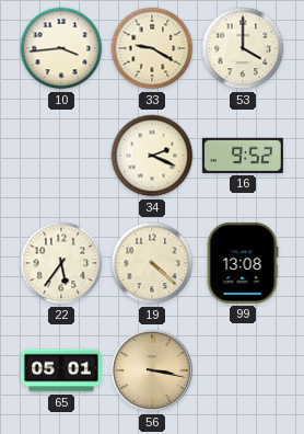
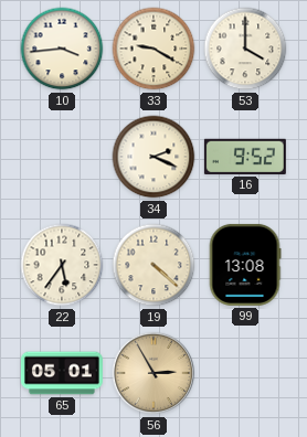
56: 3:17 -> 2:55 (153, 373)
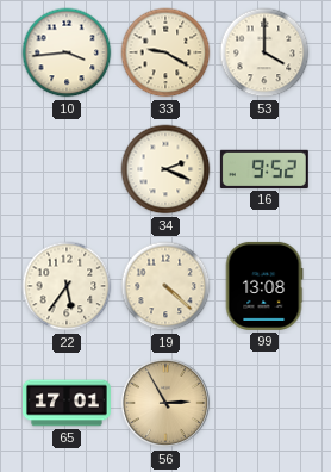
65: 05:01 -> 17:01 (67, 403)
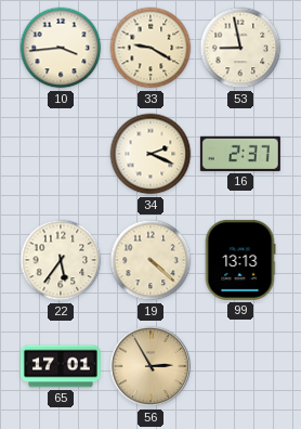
53: 4:00 -> 8:58 (240, 48)
16: 9:52 -> 2:37 (240, 154)
99: 13:08 -> 13:13 (240, 260)
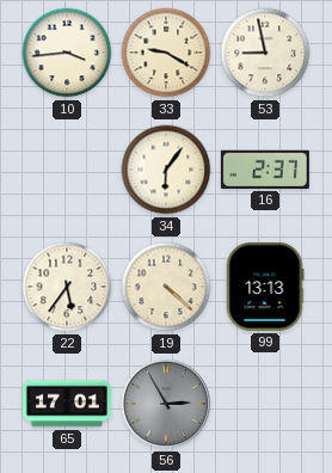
34: 2:19 -> 6:06 (166, 170)
56 dial: champagne -> grey (166, 404)
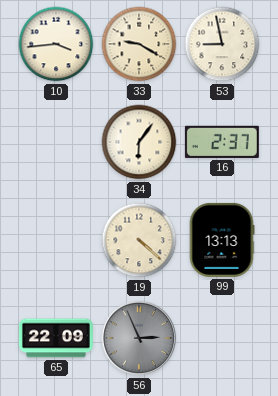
22: 5:36 -> none (67, 287)
65: 17:01 -> 22:09 (56, 338)
56: 2:55 -> 2:56 (139, 338)
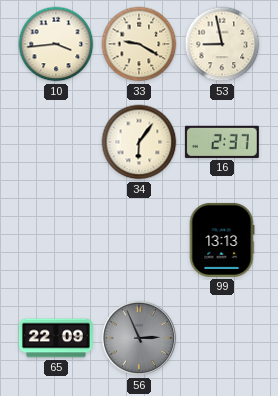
19: 4:22 -> none (139, 240)
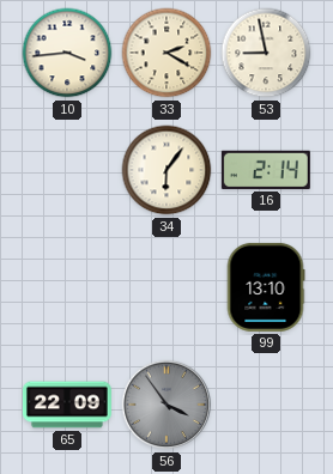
33: 9:20 -> 2:20 (166, 53)
16: 2:37 -> 2:14 (266, 170)
99: 13:13 -> 13:10 (266, 287)
56: 2:56 -> 3:54 (166, 405)
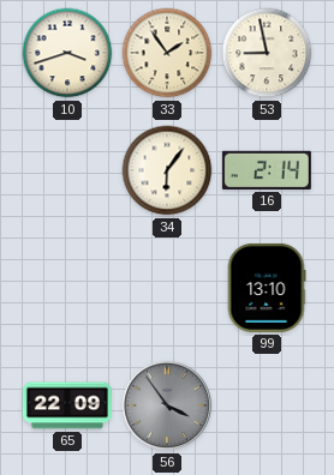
10: 3:44 -> 3:42 (67, 53)
33: 2:20 -> 1:54 (167, 53)
